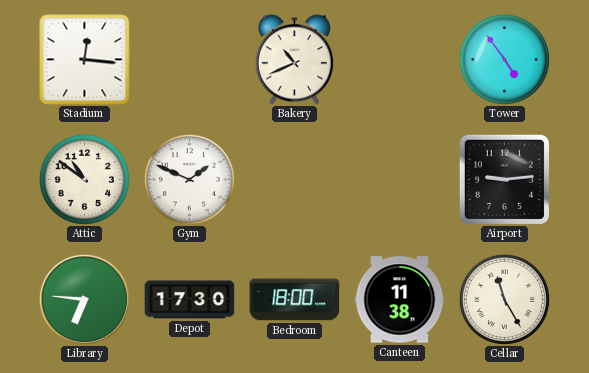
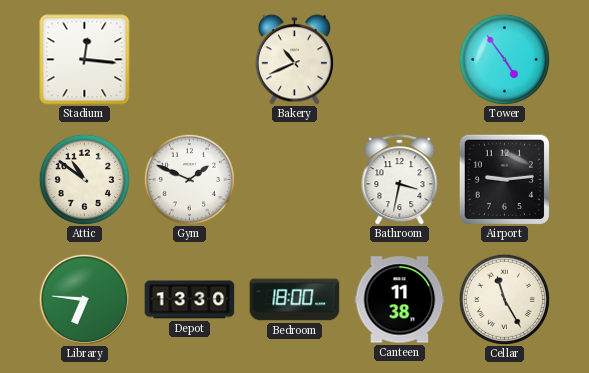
Bathroom: none -> 3:32 (400, 180)
Depot: 17:30 -> 13:30 (190, 300)
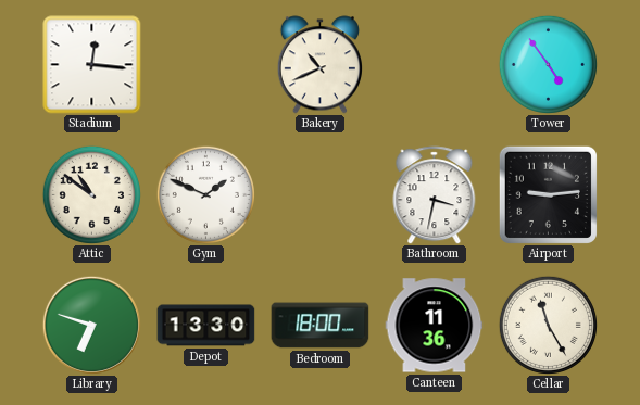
Library: 6:46 -> 6:48 (91, 325)
Canteen: 11:38 -> 11:36 (435, 326)
